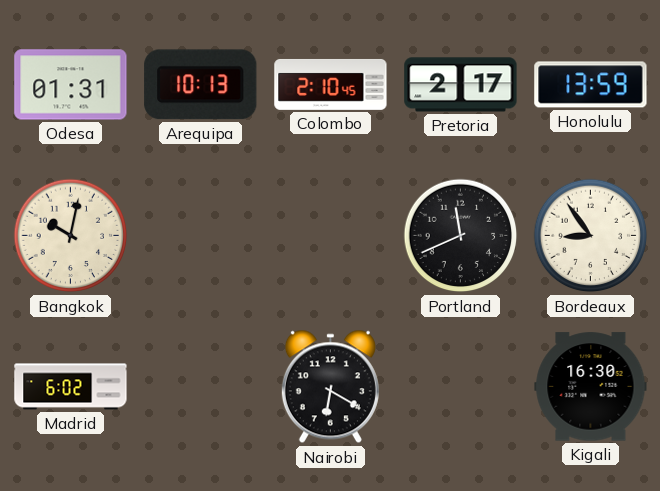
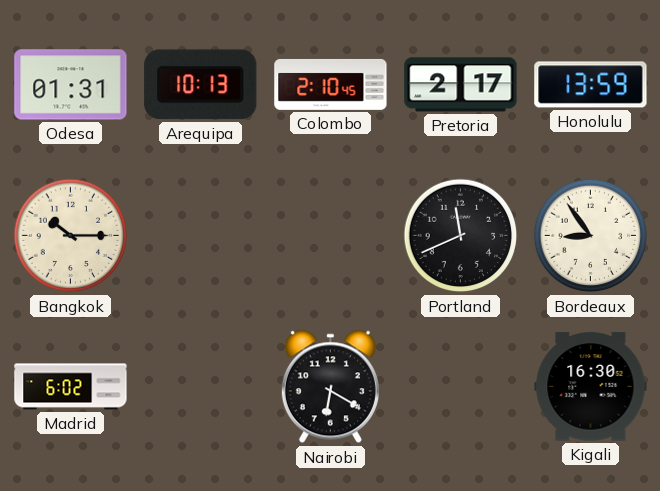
Bangkok: 10:02 -> 10:15 (71, 236)
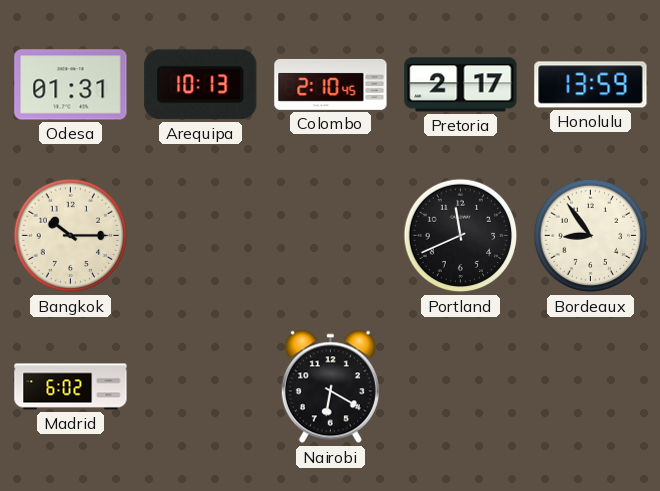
Kigali: 16:30 -> none (591, 387)
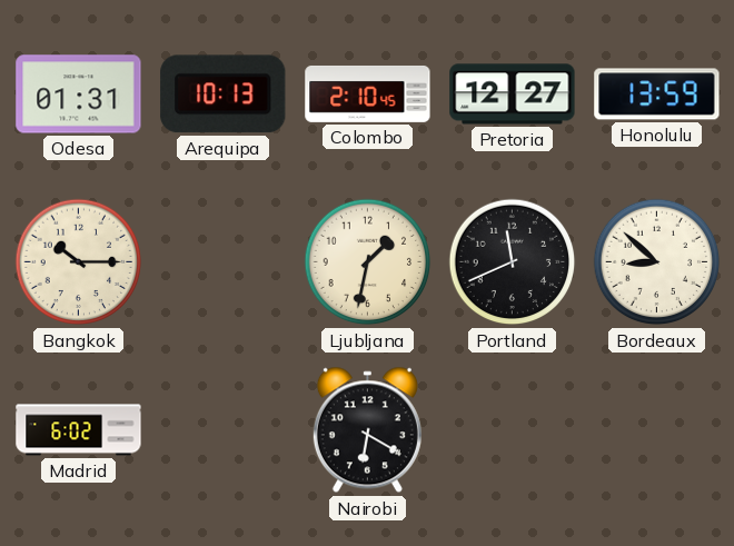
Pretoria: 2:17 -> 12:27 (513, 95)
Ljubljana: none -> 1:32 (368, 262)
Bordeaux: 8:54 -> 8:52 (657, 262)
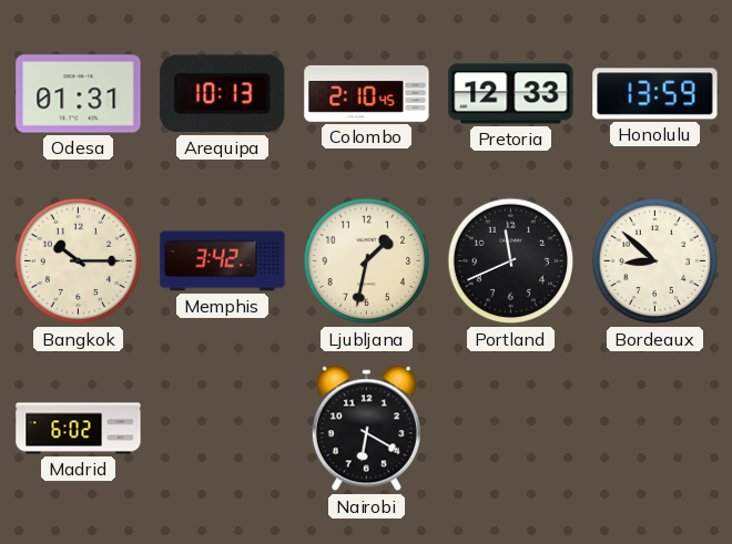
Pretoria: 12:27 -> 12:33 (511, 94)
Memphis: none -> 3:42 (223, 261)
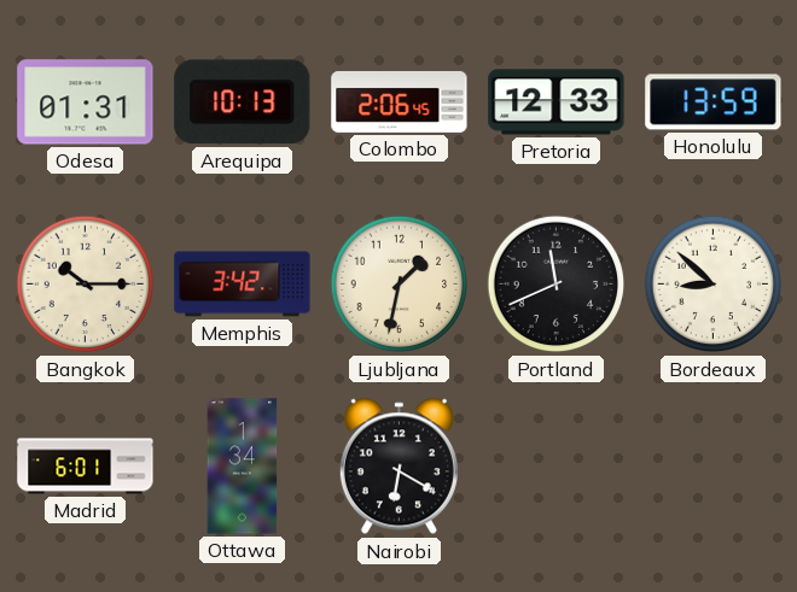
Colombo: 2:10 -> 2:06 (400, 101)
Madrid: 6:02 -> 6:01 (86, 467)
Ottawa: none -> 1:34 (243, 467)
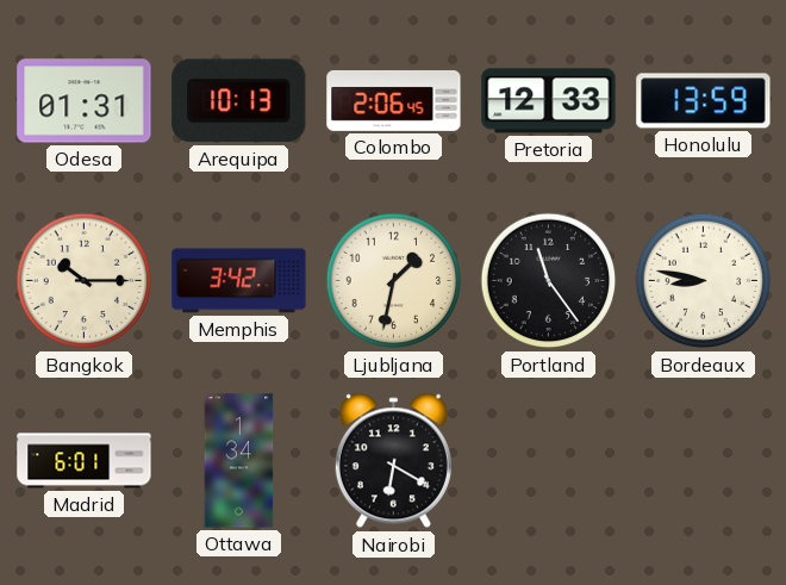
Portland: 11:41 -> 11:24 (549, 281)
Bordeaux: 8:52 -> 8:47 (704, 281)
